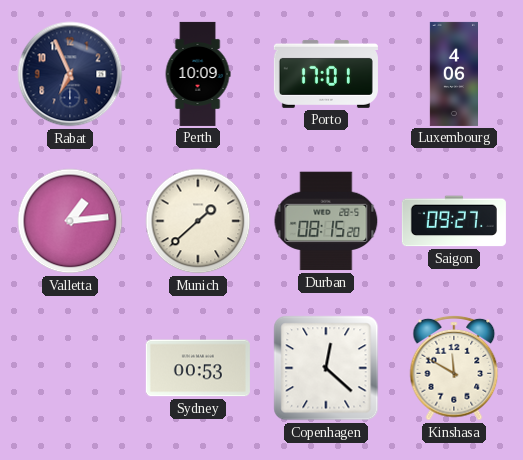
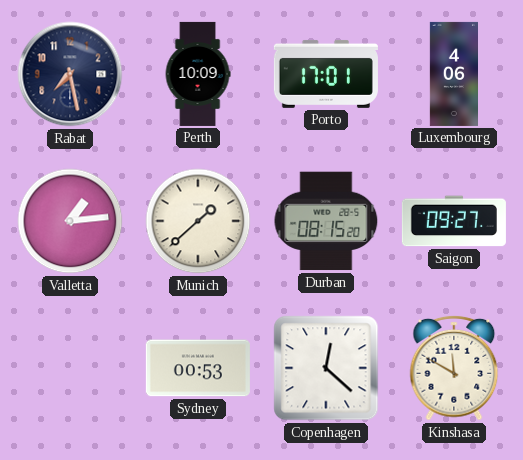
Rabat: 6:56 -> 7:28 (70, 74)
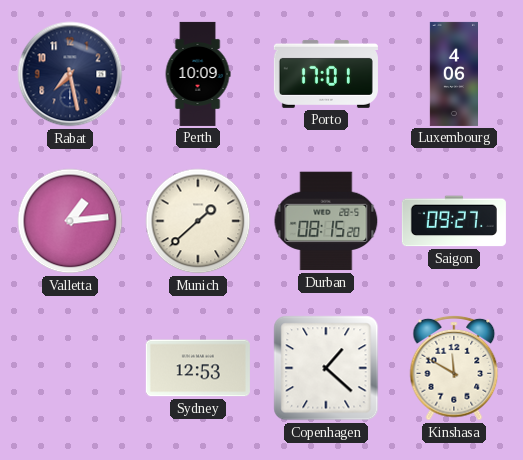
Sydney: 00:53 -> 12:53 (198, 368)
Copenhagen: 12:22 -> 1:22 (326, 368)
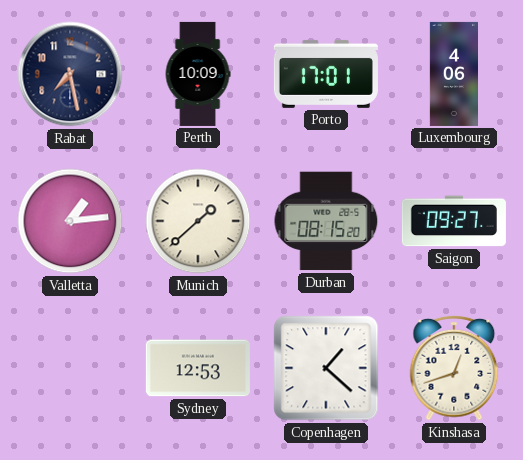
Kinshasa: 11:50 -> 12:42 (454, 368)
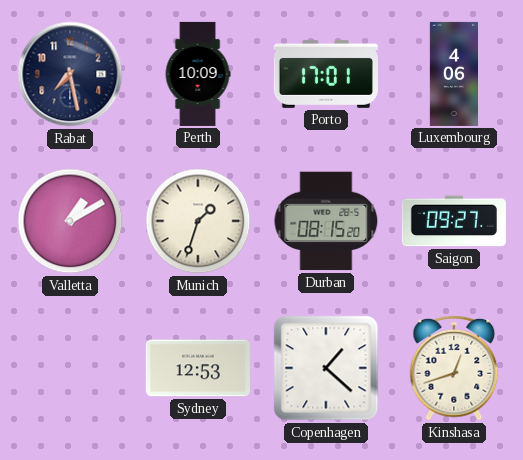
Valletta: 1:14 -> 1:10 (70, 221)
Munich: 1:38 -> 1:33 (198, 221)
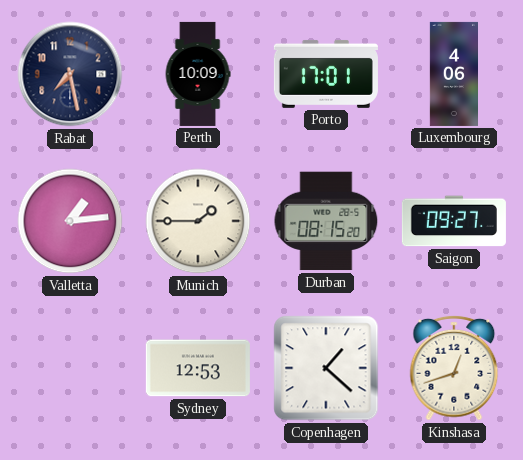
Valletta: 1:10 -> 1:14 (70, 221)
Munich: 1:33 -> 1:45 (198, 221)
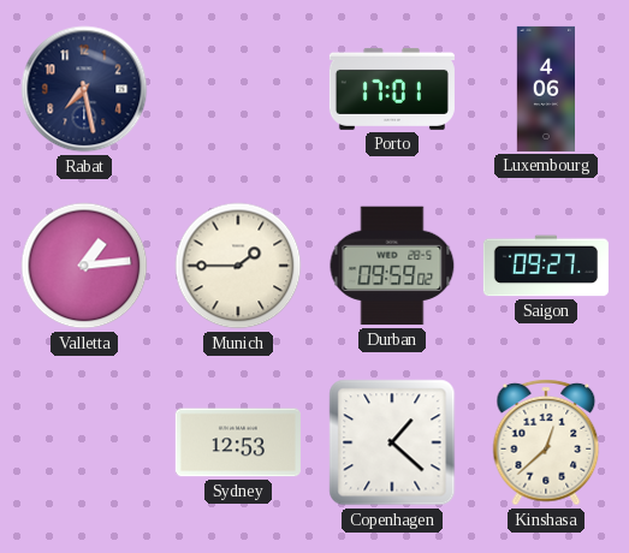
Perth: 10:09 -> none (198, 74)
Durban: 08:15 -> 09:59 (392, 266)
Kinshasa: 12:42 -> 12:38 (546, 442)
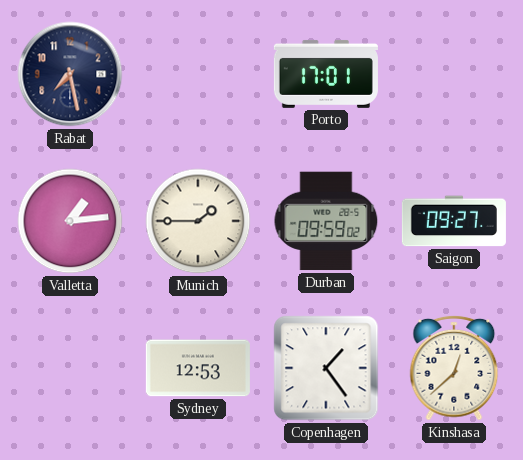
Luxembourg: 4:06 -> none (545, 89)
Copenhagen: 1:22 -> 1:24 (326, 368)
